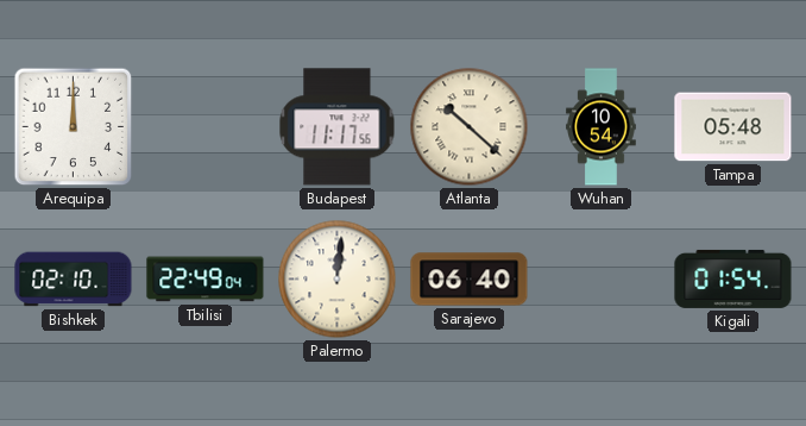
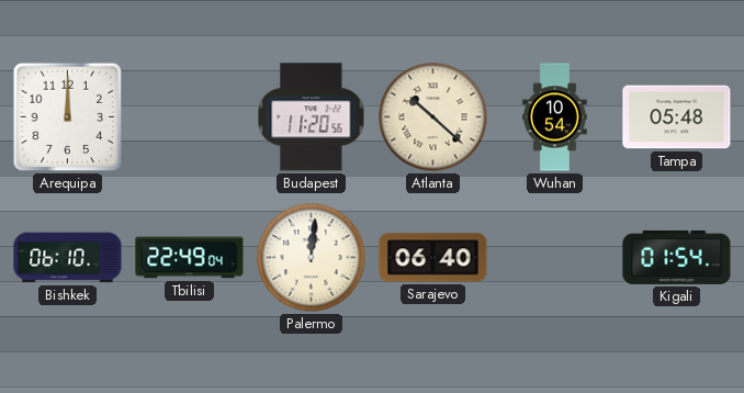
Budapest: 11:17 -> 11:20 (312, 117)
Bishkek: 02:10 -> 06:10 (68, 258)
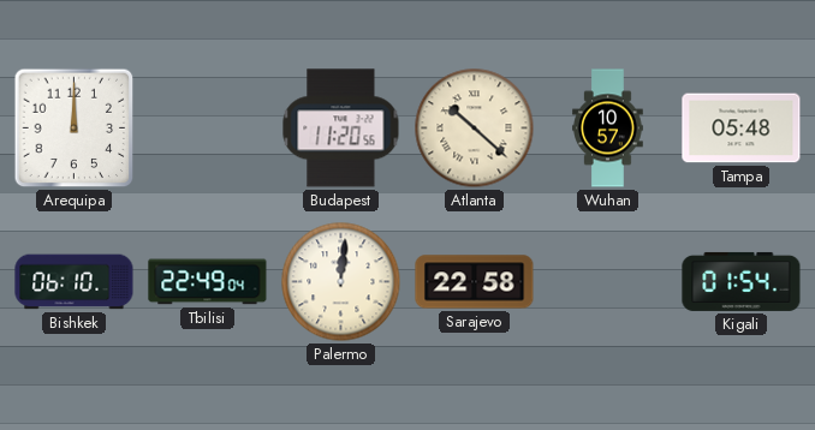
Wuhan: 10:54 -> 10:57 (608, 129)
Sarajevo: 06:40 -> 22:58 (475, 282)
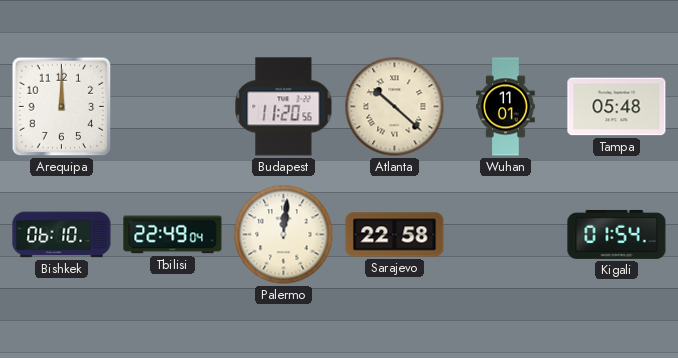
Wuhan: 10:57 -> 11:01 (506, 107)
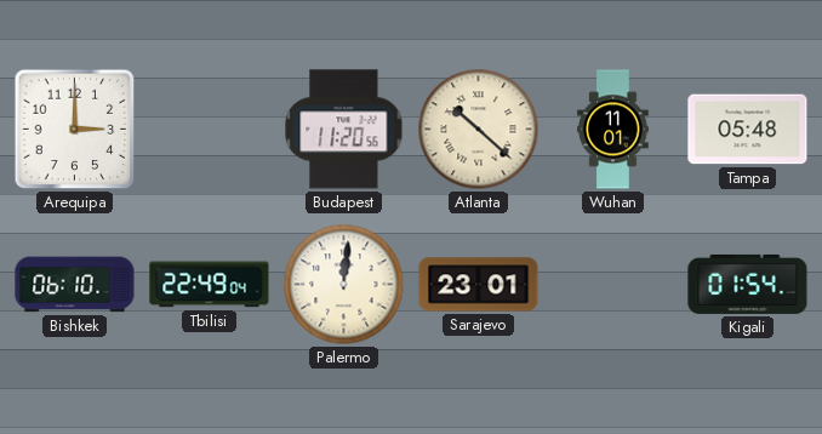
Arequipa: 12:00 -> 3:00 (75, 130)
Sarajevo: 22:58 -> 23:01 (479, 285)
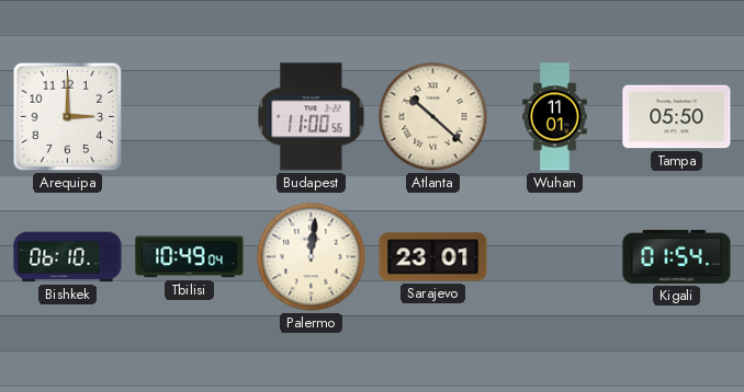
Budapest: 11:20 -> 11:00 (312, 117)
Tampa: 05:48 -> 05:50 (677, 117)
Tbilisi: 22:49 -> 10:49 (190, 257)
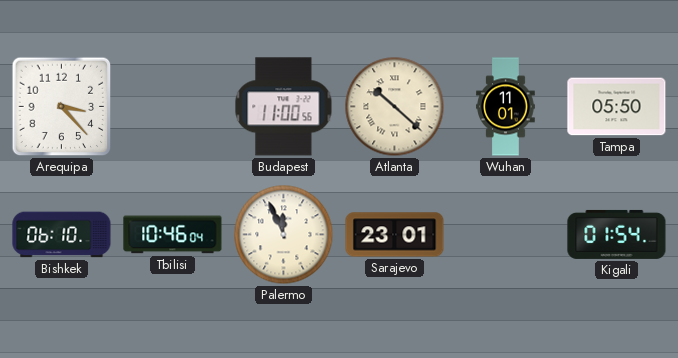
Arequipa: 3:00 -> 3:23 (62, 107)
Tbilisi: 10:49 -> 10:46 (173, 235)
Palermo: 12:01 -> 11:56 (284, 235)
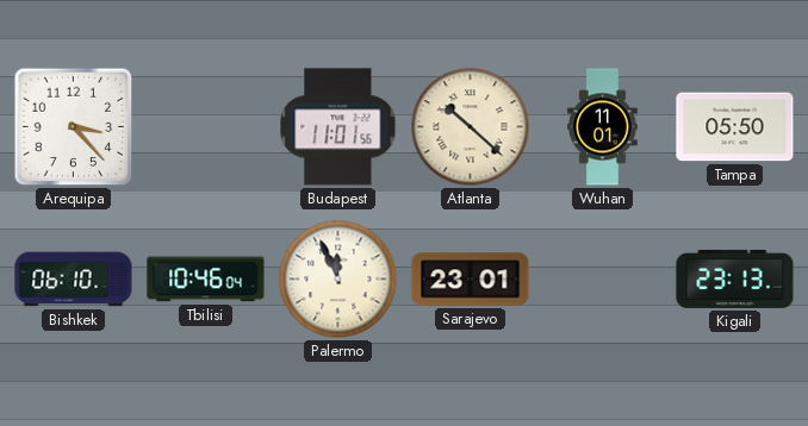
Budapest: 11:00 -> 11:01 (338, 127)
Kigali: 01:54 -> 23:13 (735, 278)
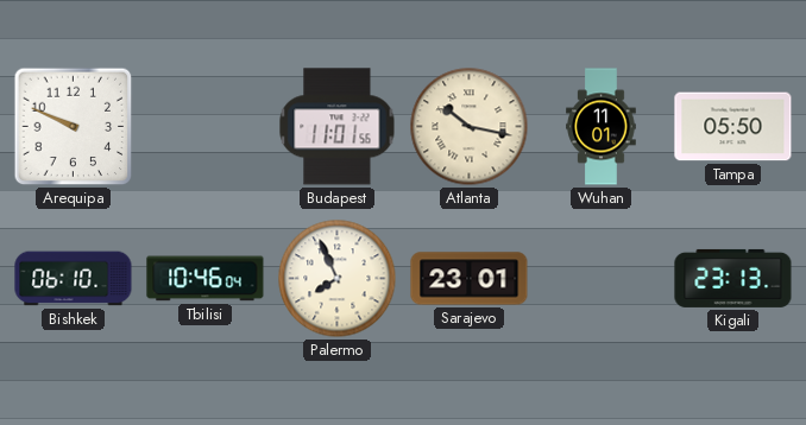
Arequipa: 3:23 -> 9:49 (74, 127)
Atlanta: 10:22 -> 10:17 (470, 127)
Palermo: 11:56 -> 7:56 (338, 279)
